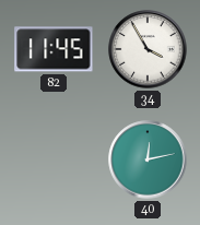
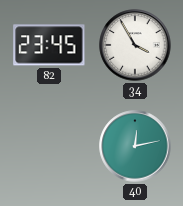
82: 11:45 -> 23:45 (49, 45)
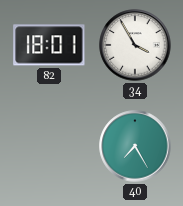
82: 23:45 -> 18:01 (49, 45)
40: 12:13 -> 7:25 (135, 146)
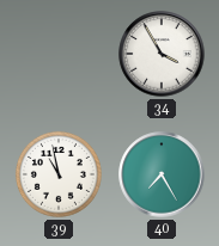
82: 18:01 -> none (49, 45)
39: none -> 10:58 (59, 174)
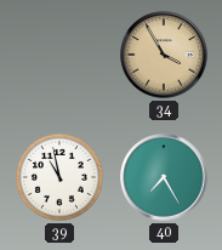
34 dial: white -> champagne (164, 55)
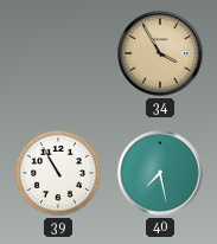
39: 10:58 -> 10:55 (58, 173)
40: 7:25 -> 7:28 (160, 173)
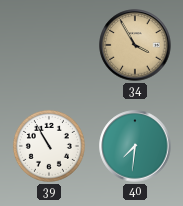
40: 7:28 -> 7:31 (135, 146)
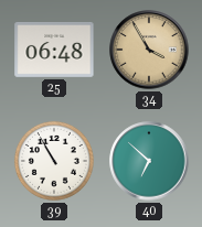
25: none -> 06:48 (54, 51)
40: 7:31 -> 6:52 (149, 161)
